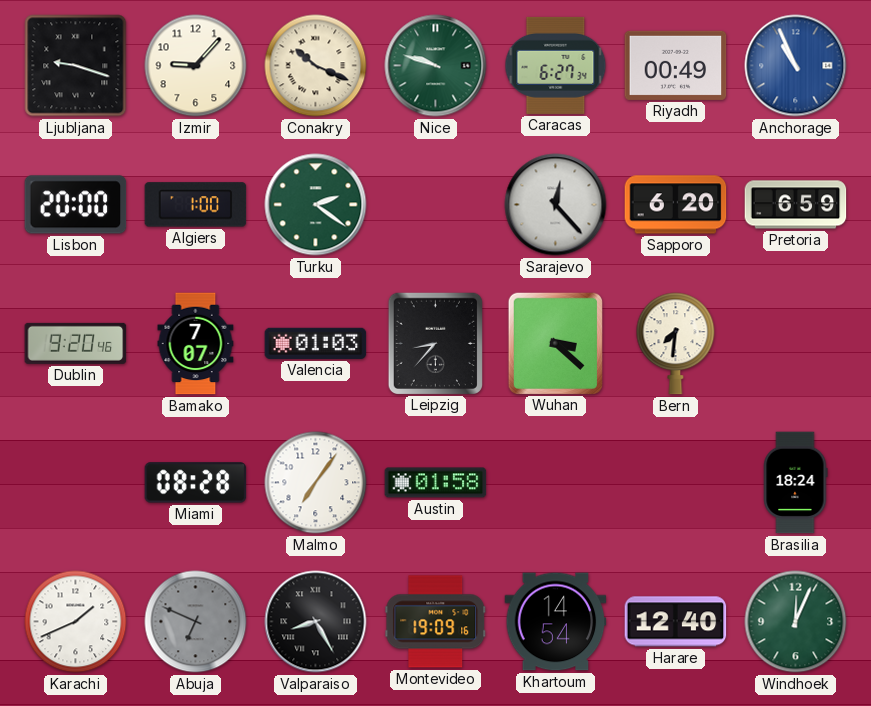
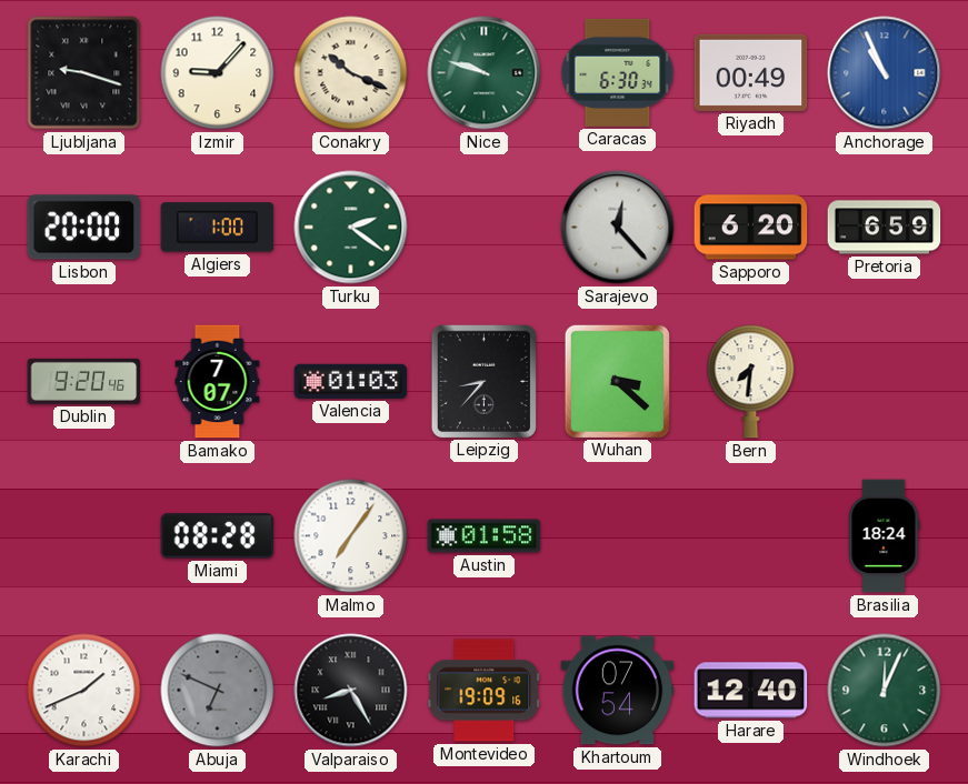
Caracas: 6:27 -> 6:30 (618, 72)
Khartoum: 14:54 -> 07:54 (618, 691)
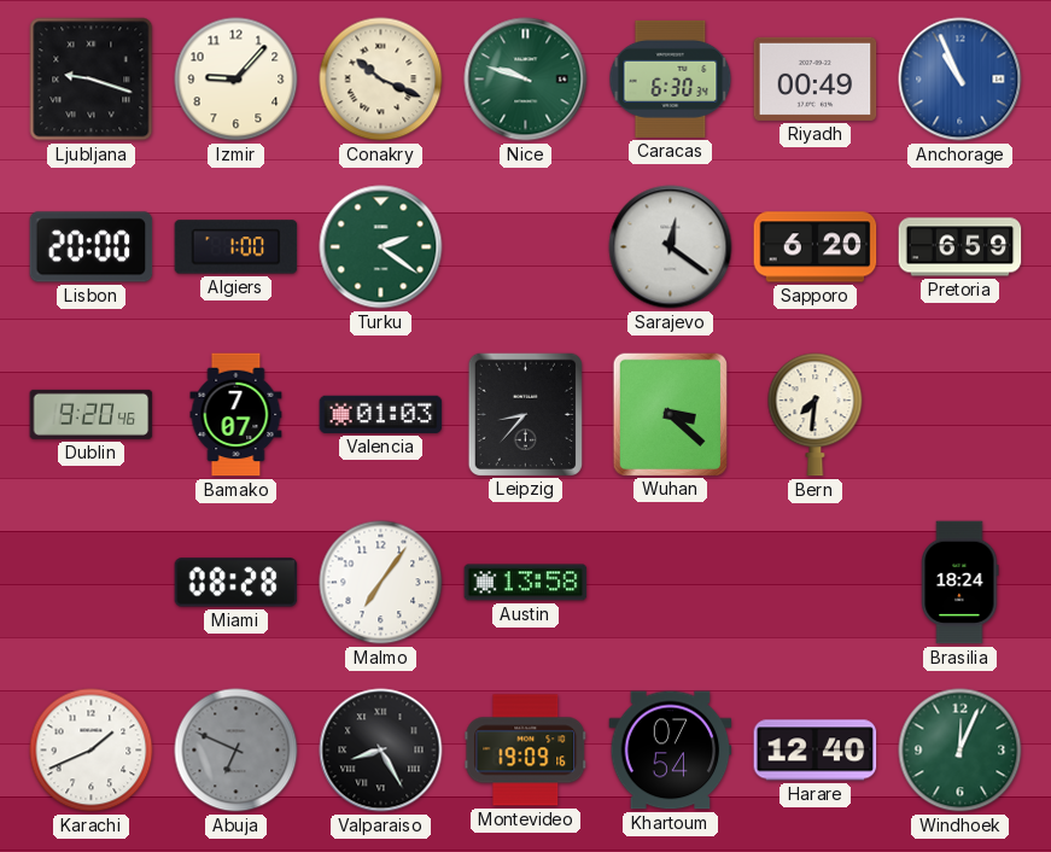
Sarajevo: 12:23 -> 12:21 (671, 247)
Austin: 01:58 -> 13:58 (526, 583)
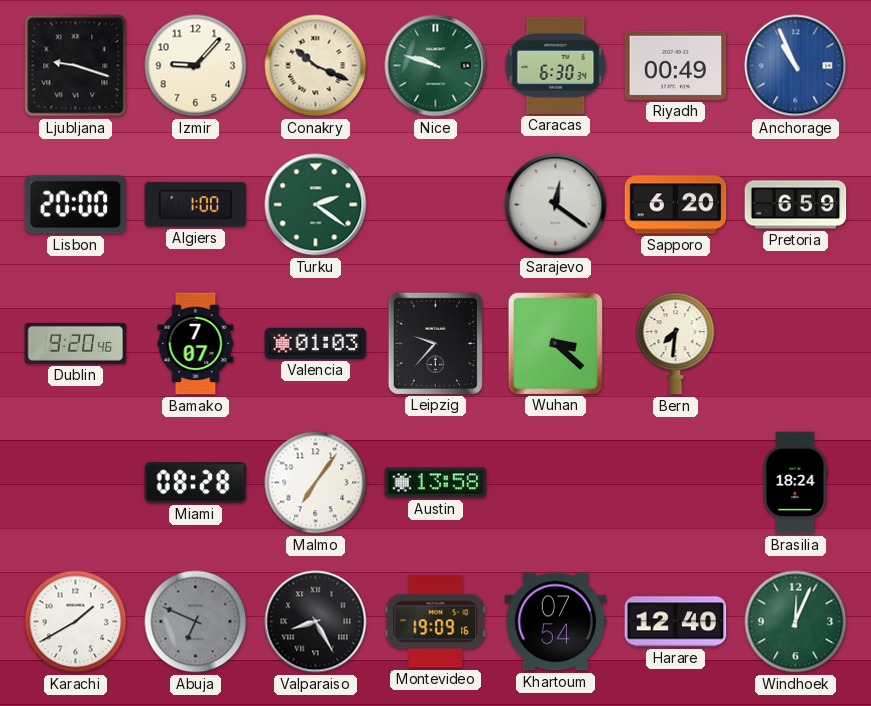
Leipzig: 8:37 -> 9:37 (435, 343)
Karachi: 1:41 -> 1:40 (76, 622)
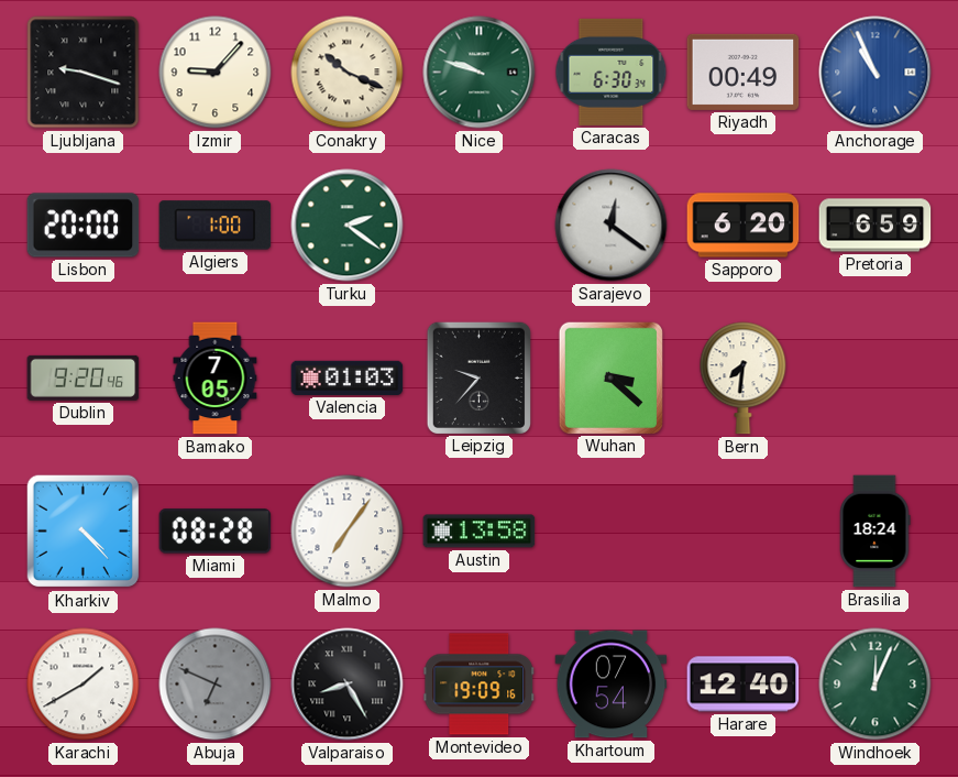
Bamako: 7:07 -> 7:05 (216, 379)
Kharkiv: none -> 4:23 (84, 532)
